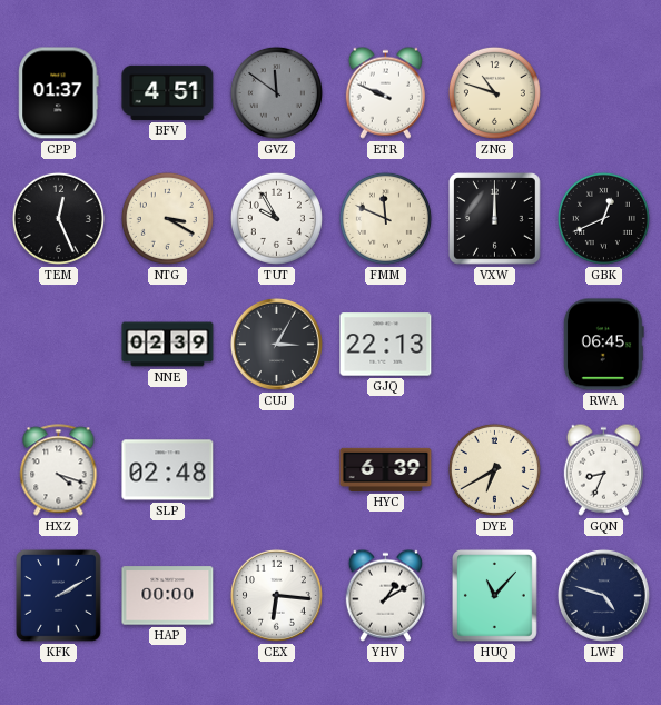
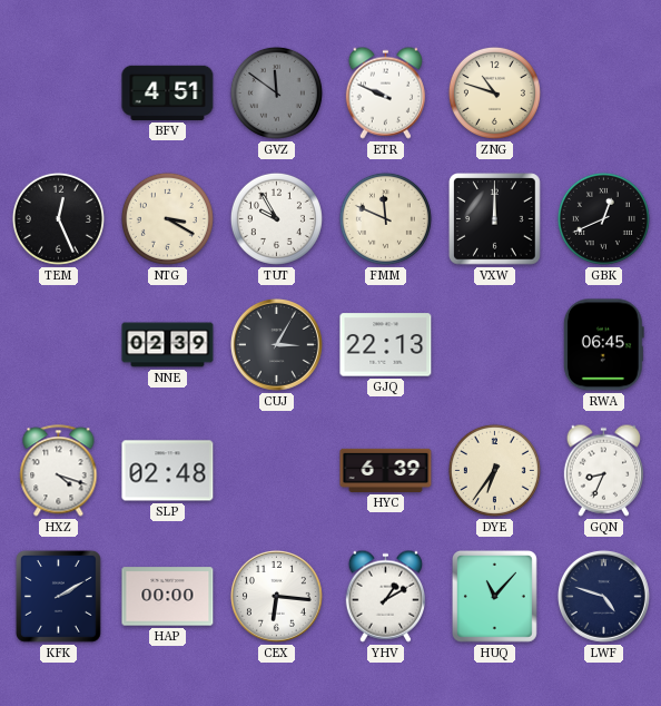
CPP: 01:37 -> none (59, 93)
DYE: 6:40 -> 6:36 (494, 470)
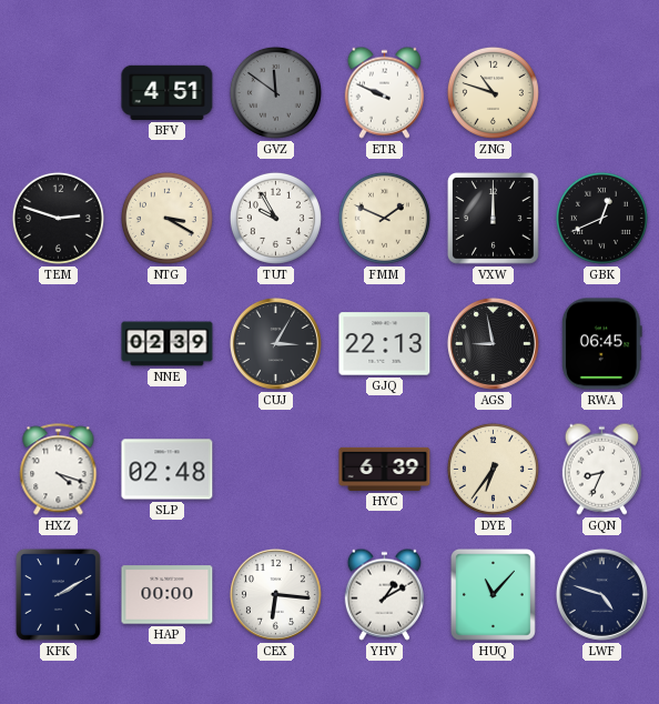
TEM: 12:26 -> 2:48 (58, 218)
FMM: 11:49 -> 1:49 (384, 218)
AGS: none -> 8:58 (493, 343)
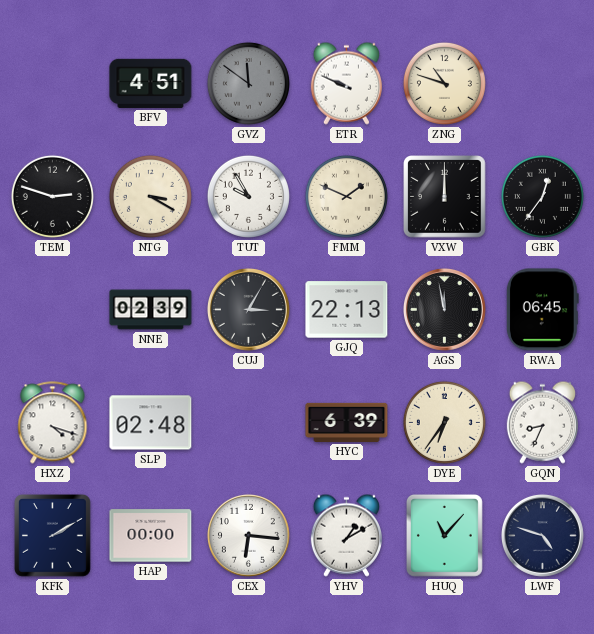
GBK: 12:41 -> 12:36 (542, 196)
AGS: 8:58 -> 11:58 (444, 309)
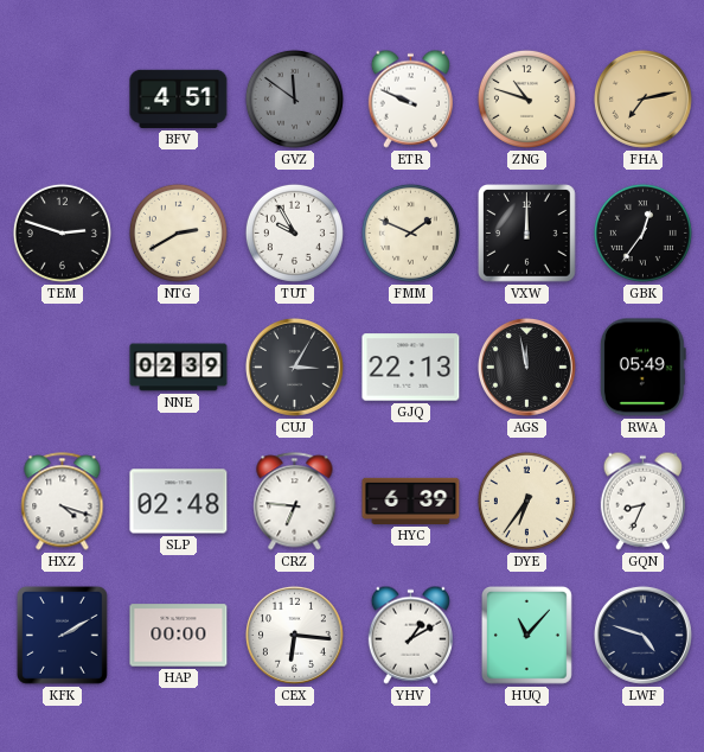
FHA: none -> 7:13 (642, 98)
NTG: 3:20 -> 2:40 (178, 232)
RWA: 06:45 -> 05:49 (642, 368)
CRZ: none -> 6:46 (295, 502)
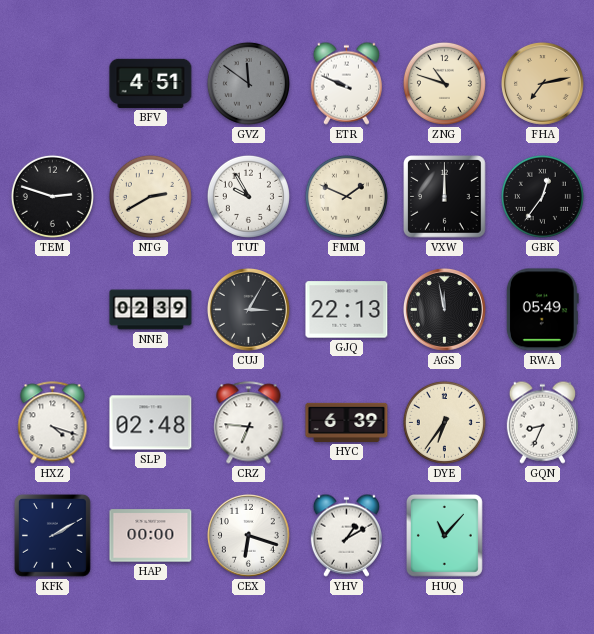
CEX: 6:16 -> 6:18 (248, 535)
LWF: 4:48 -> none (642, 635)
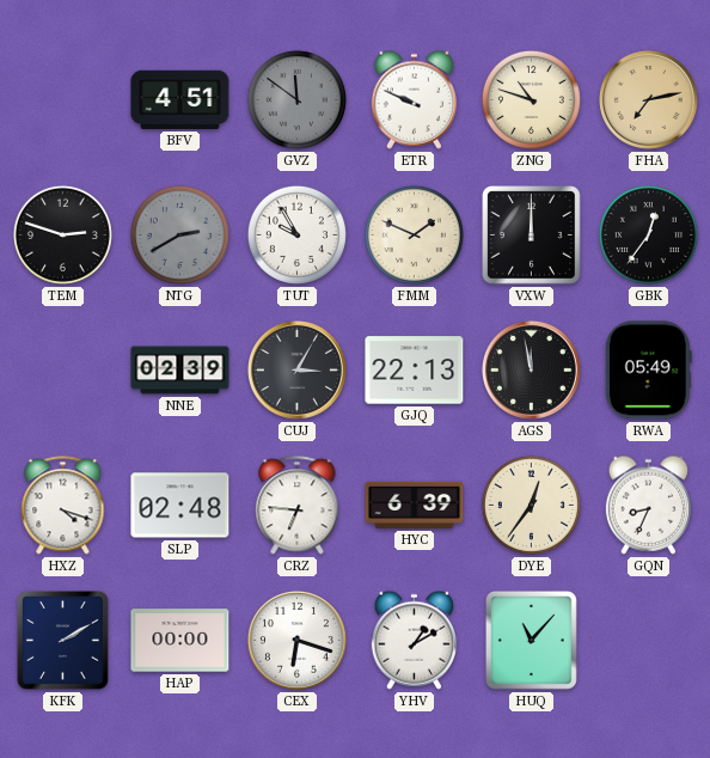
NTG dial: cream -> grey (179, 234)
DYE: 6:36 -> 12:36 (531, 505)
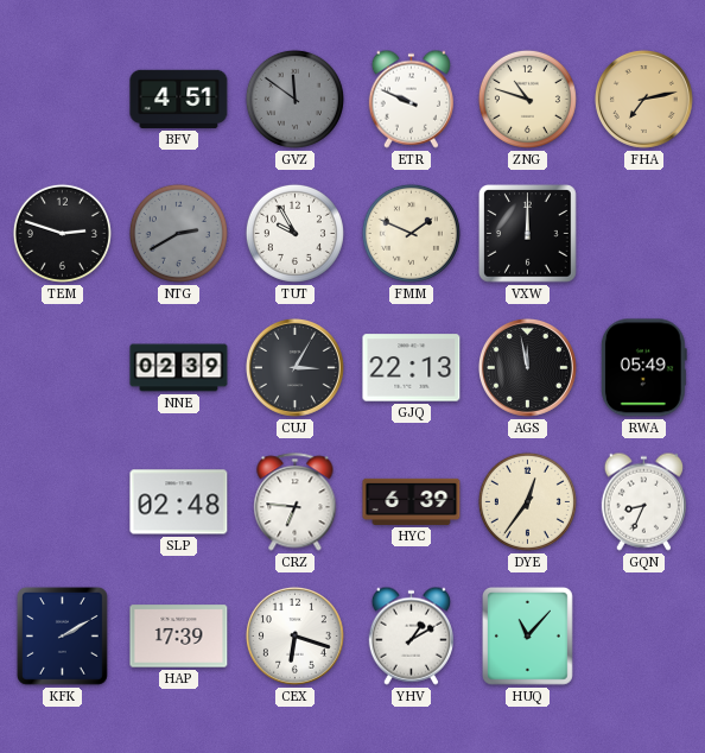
GBK: 12:36 -> none (648, 234)
HXZ: 4:18 -> none (63, 506)
HAP: 00:00 -> 17:39 (179, 637)
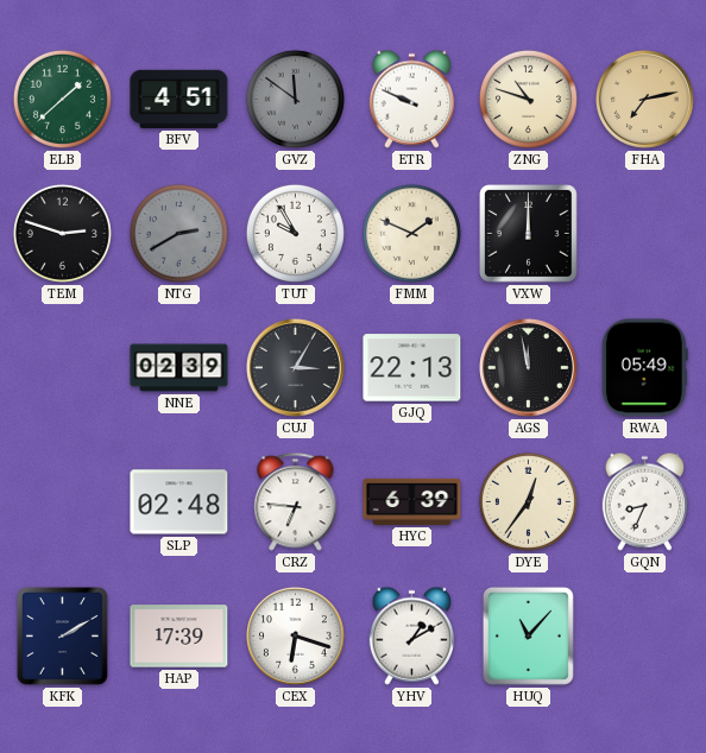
ELB: none -> 1:38 (62, 99)
